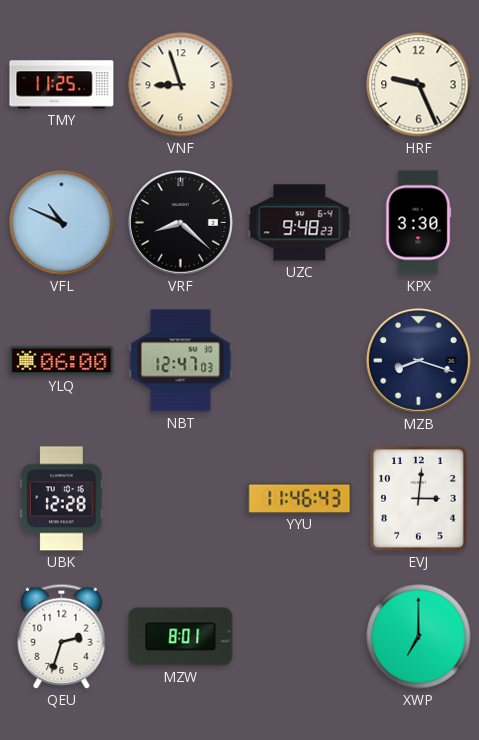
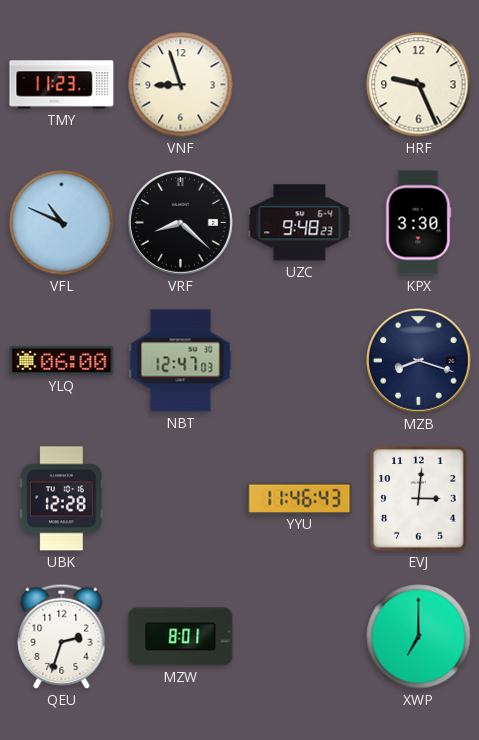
TMY: 11:25 -> 11:23 (62, 85)
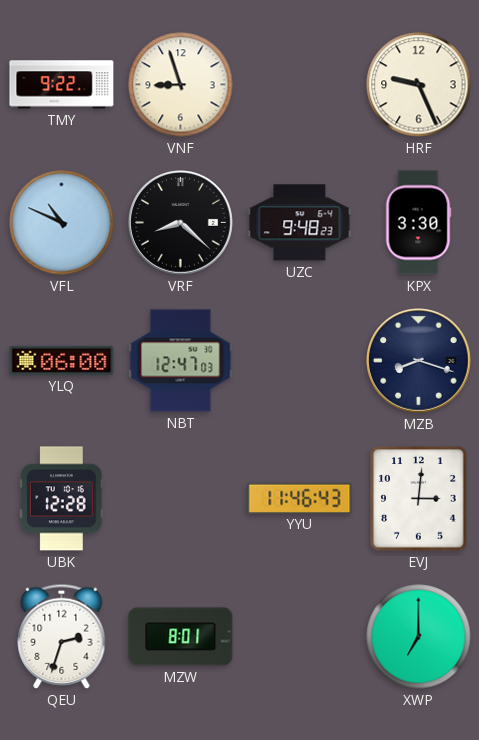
TMY: 11:23 -> 9:22 (62, 85)
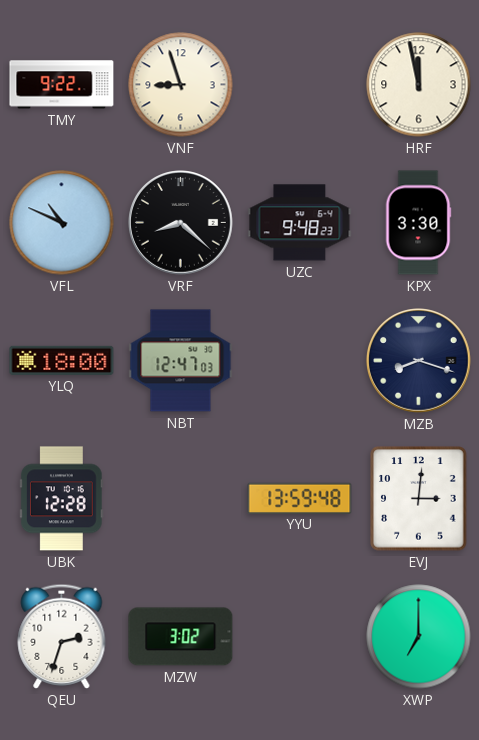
HRF: 9:26 -> 11:58 (419, 85)
YLQ: 06:00 -> 18:00 (62, 360)
YYU: 11:46 -> 13:59 (300, 498)
MZW: 8:01 -> 3:02 (181, 637)
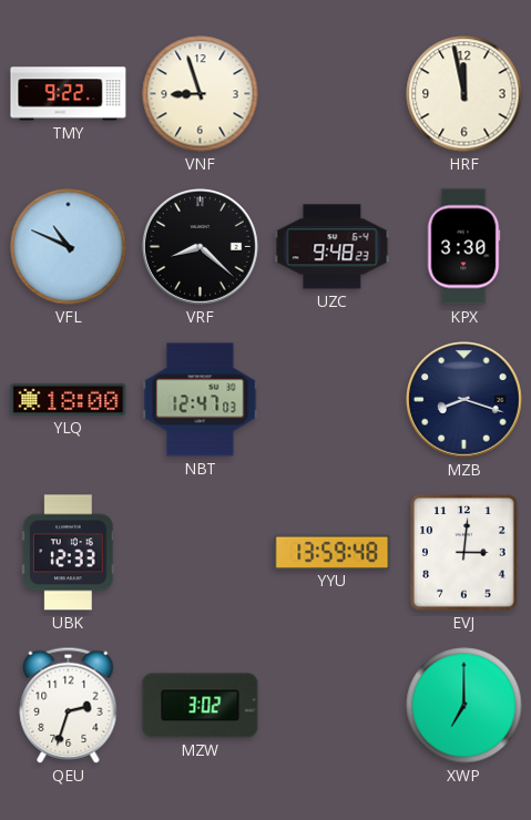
UBK: 12:28 -> 12:33 (69, 553)
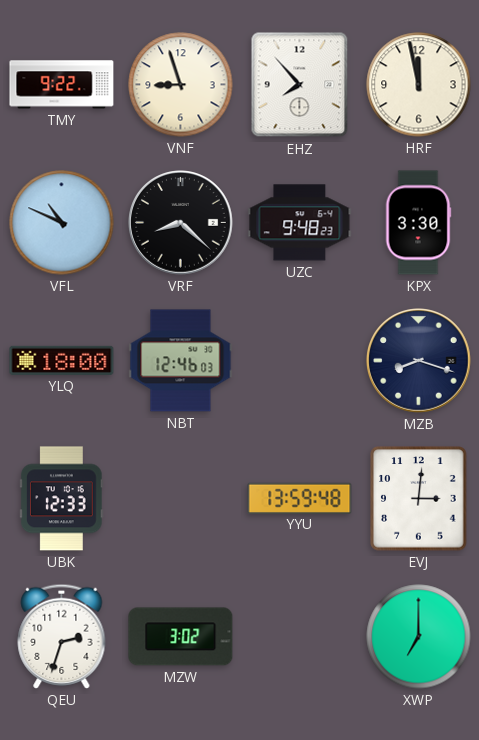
EHZ: none -> 7:53 (300, 85)
NBT: 12:47 -> 12:46 (181, 361)
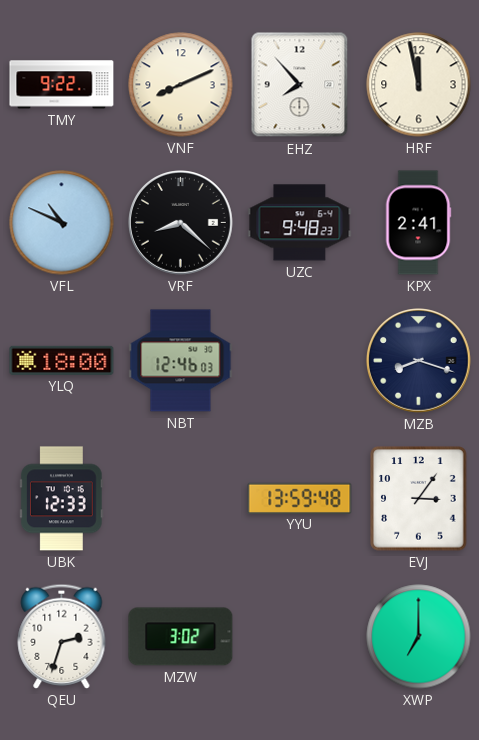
VNF: 8:57 -> 8:11 (181, 85)
KPX: 3:30 -> 2:41 (418, 223)
EVJ: 3:01 -> 3:06 (419, 499)
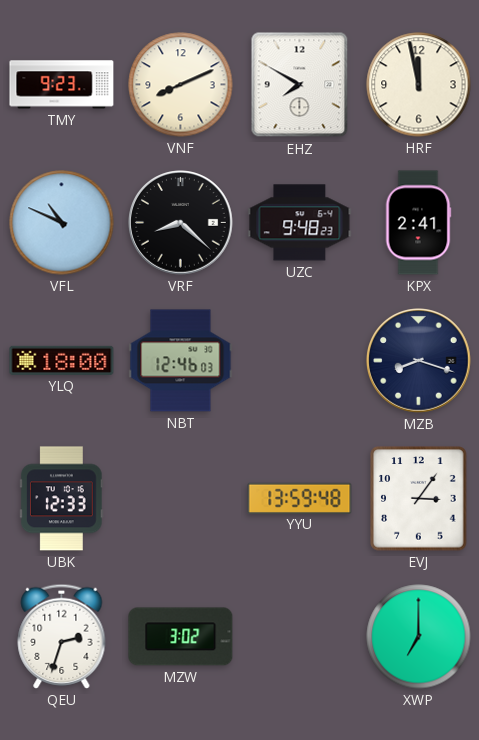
TMY: 9:22 -> 9:23 (62, 85)
EHZ: 7:53 -> 7:50 (300, 85)
